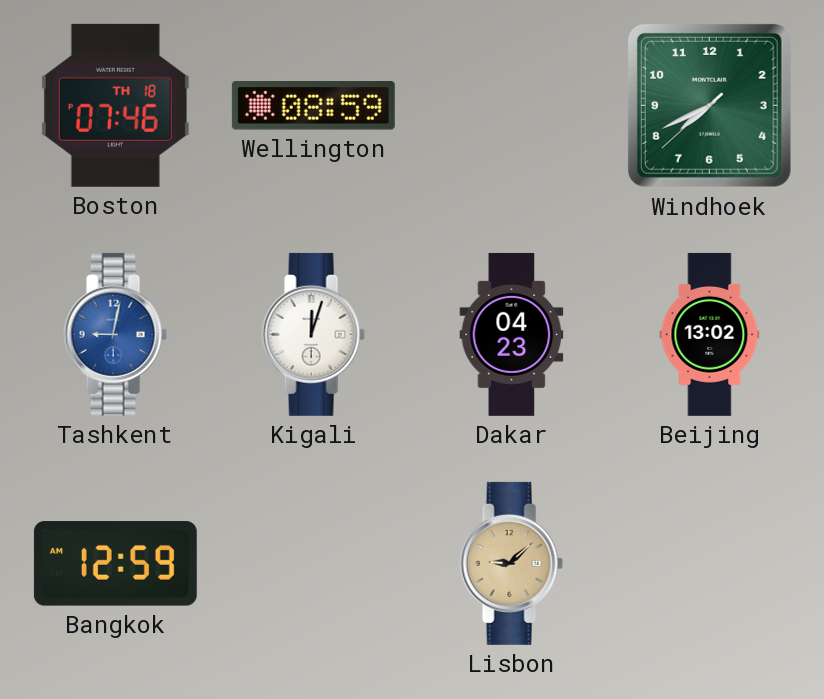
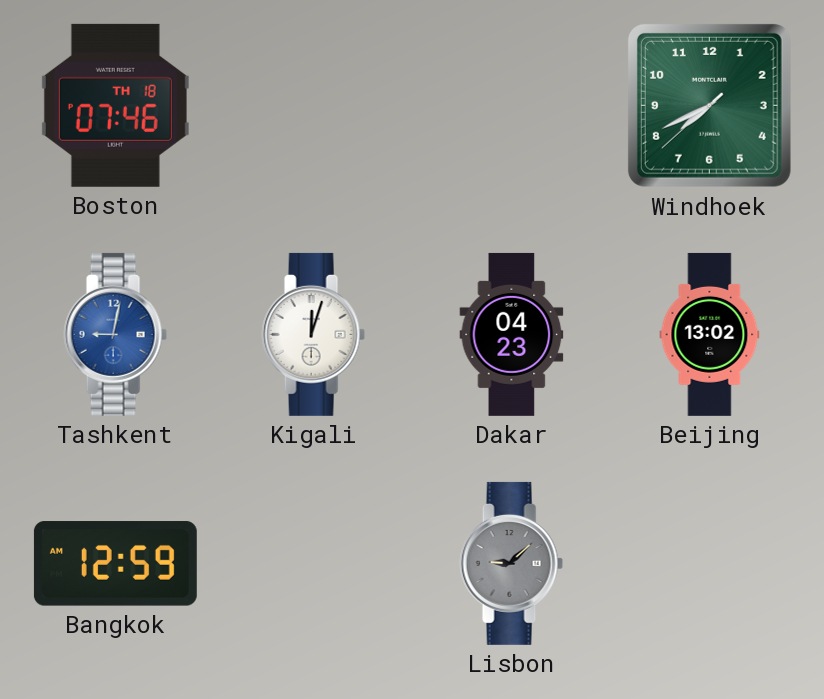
Wellington: 08:59 -> none (313, 106)
Lisbon dial: champagne -> grey (511, 563)
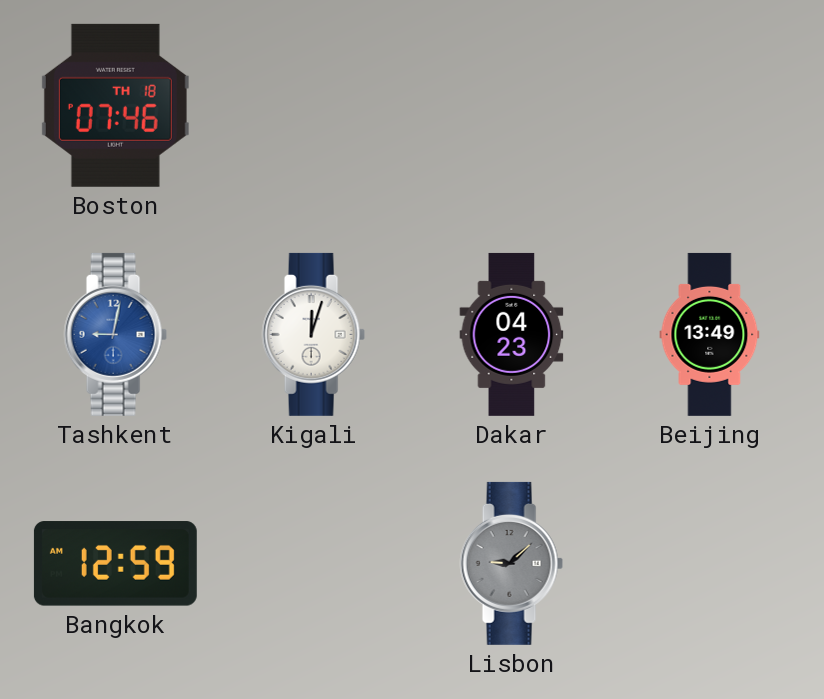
Windhoek: 7:40 -> none (709, 105)
Beijing: 13:02 -> 13:49 (710, 334)
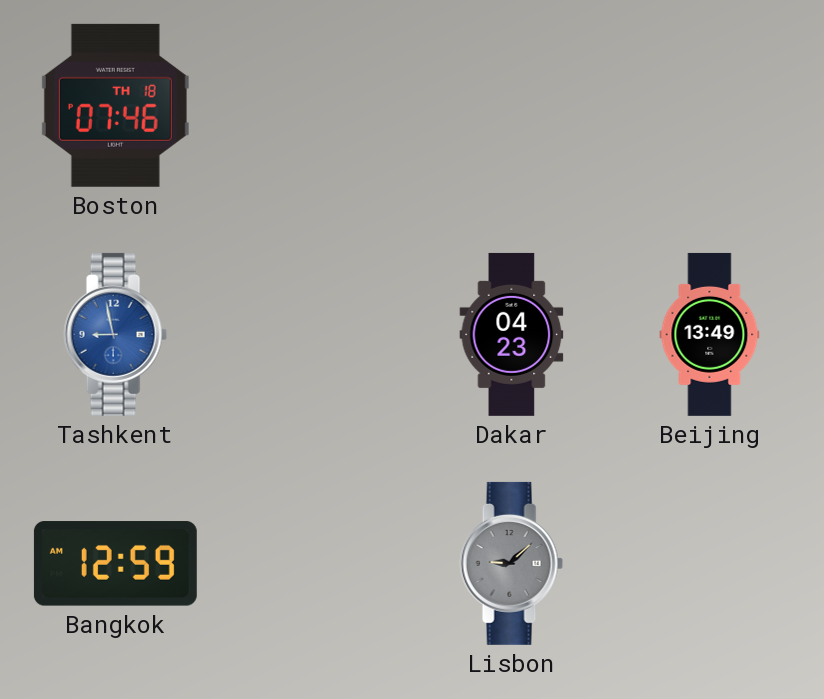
Tashkent: 9:02 -> 8:58 (115, 334)
Kigali: 12:03 -> none (313, 334)
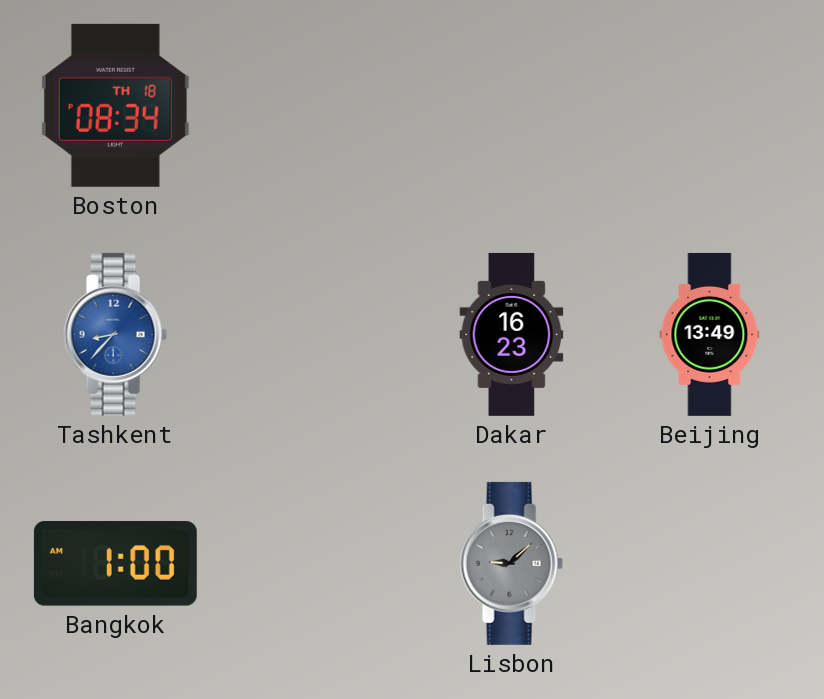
Boston: 07:46 -> 08:34 (115, 105)
Tashkent: 8:58 -> 8:37 (115, 334)
Dakar: 04:23 -> 16:23 (512, 334)
Bangkok: 12:59 -> 1:00 (115, 564)
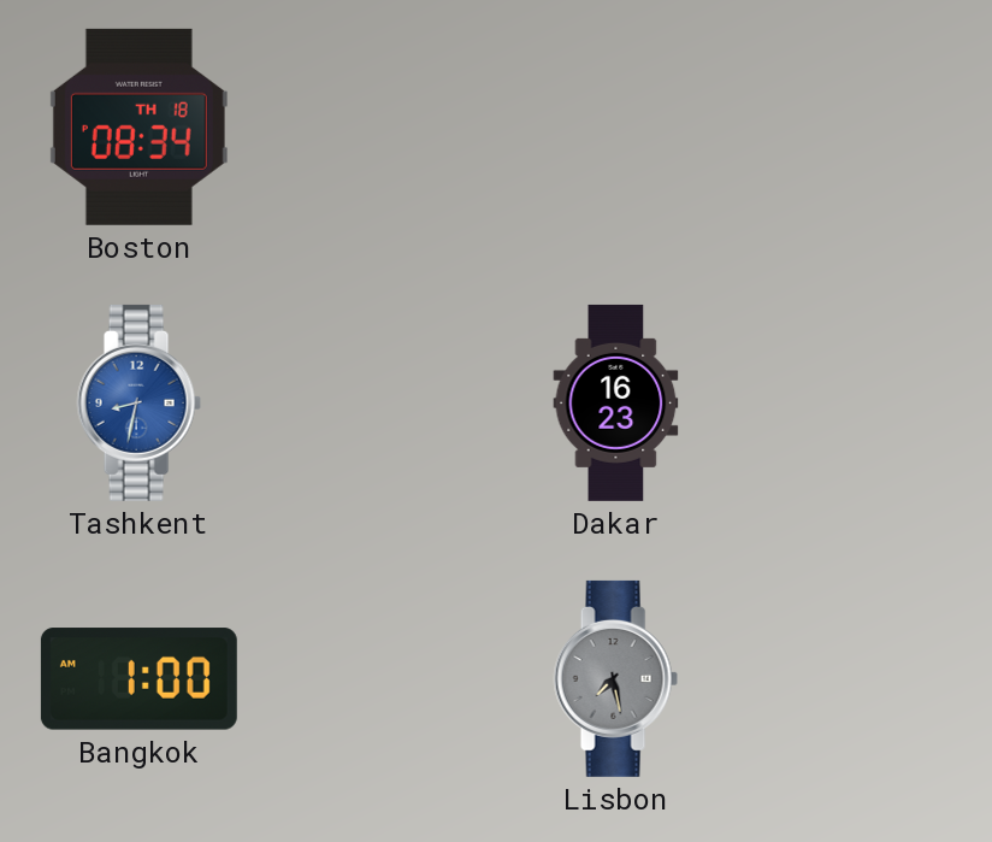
Tashkent: 8:37 -> 8:32 (138, 402)
Beijing: 13:49 -> none (710, 334)
Lisbon: 9:08 -> 7:28 (615, 678)
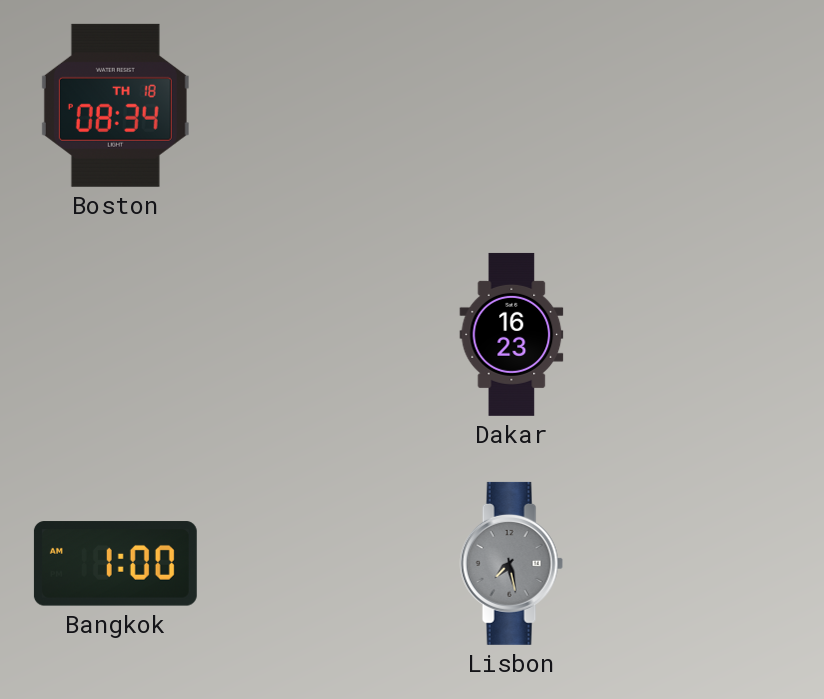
Tashkent: 8:32 -> none (138, 402)
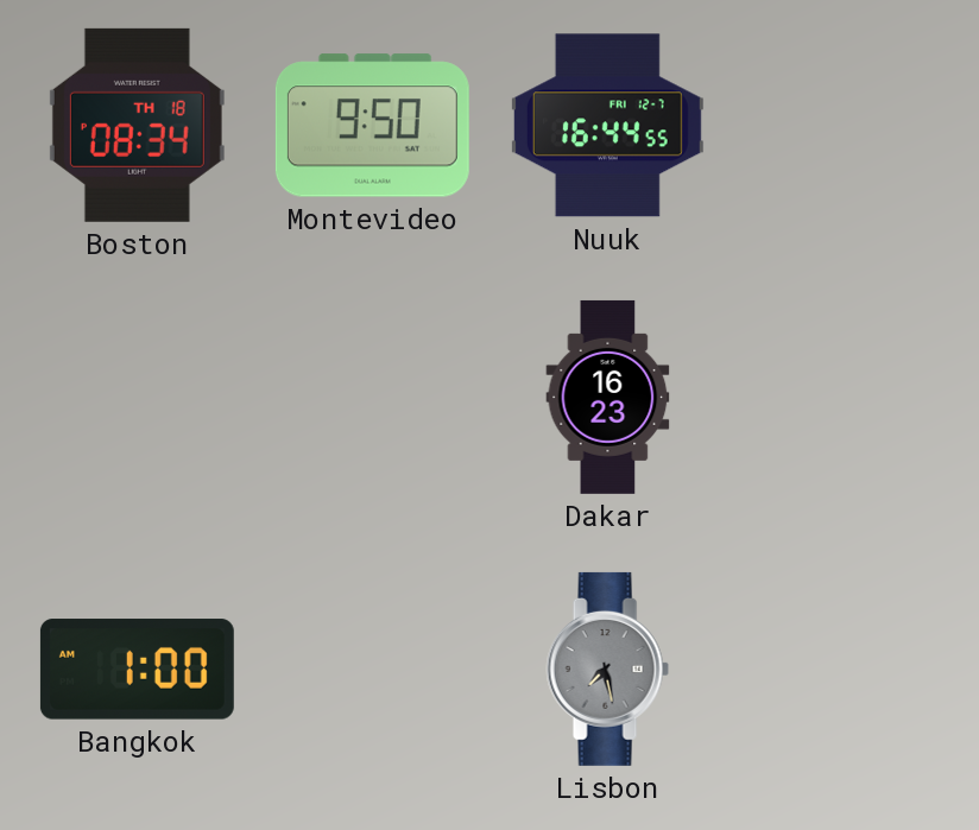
Montevideo: none -> 9:50 (372, 126)
Nuuk: none -> 16:44 (607, 126)
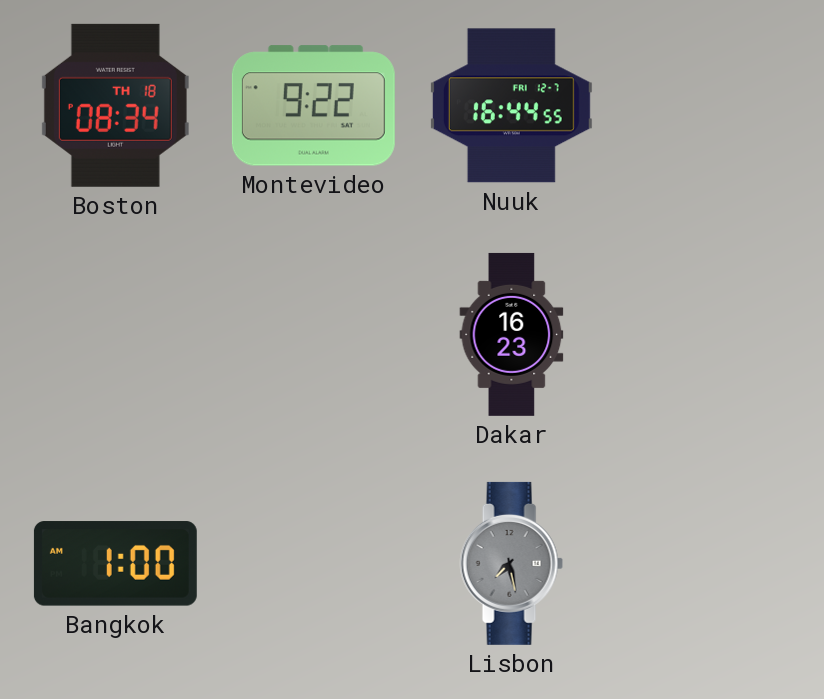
Montevideo: 9:50 -> 9:22 (313, 106)
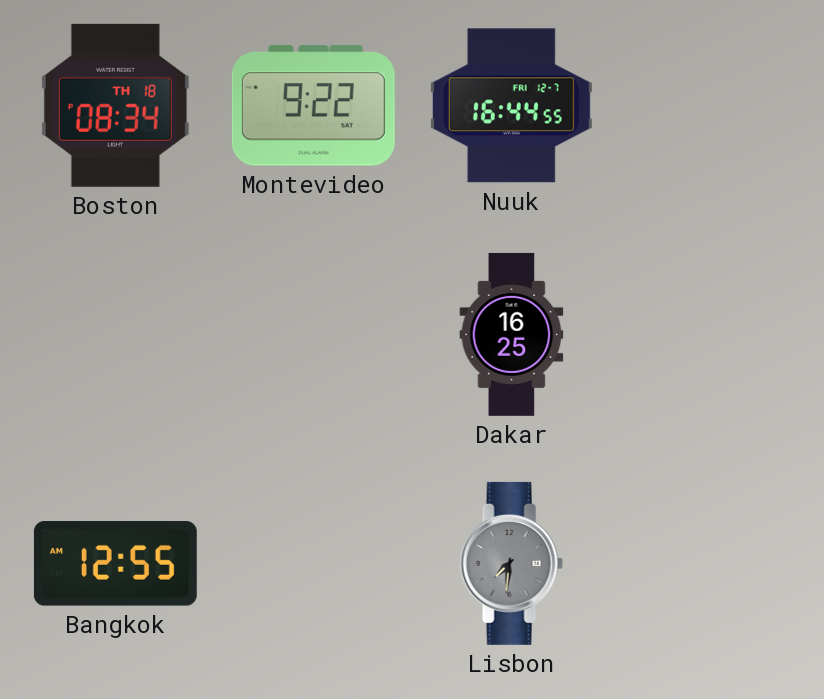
Dakar: 16:23 -> 16:25 (512, 334)
Bangkok: 1:00 -> 12:55 (115, 564)
Lisbon: 7:28 -> 7:31 (511, 563)
